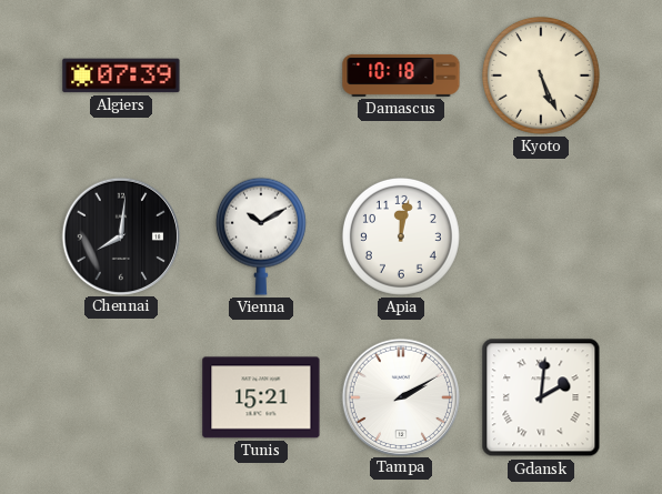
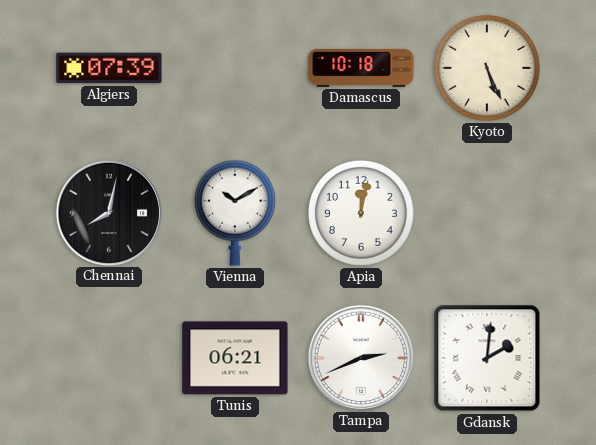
Chennai: 8:01 -> 8:02 (108, 212)
Tunis: 15:21 -> 06:21 (235, 358)
Tampa: 2:10 -> 2:41 (360, 357)
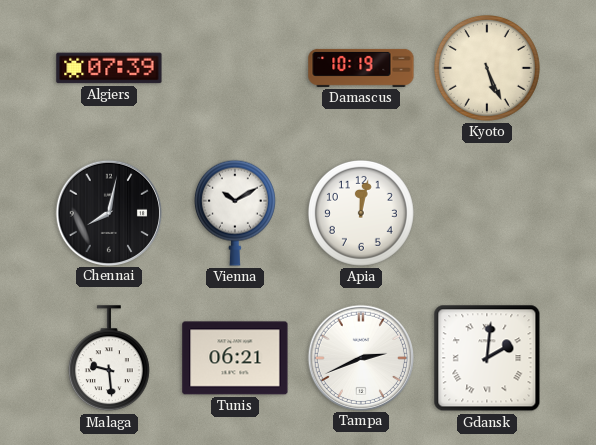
Damascus: 10:18 -> 10:19 (361, 68)
Malaga: none -> 9:29 (109, 359)
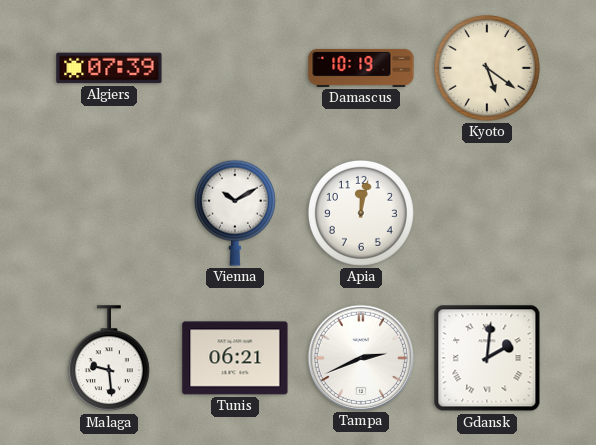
Kyoto: 5:26 -> 5:21 (487, 68)
Chennai: 8:02 -> none (108, 212)
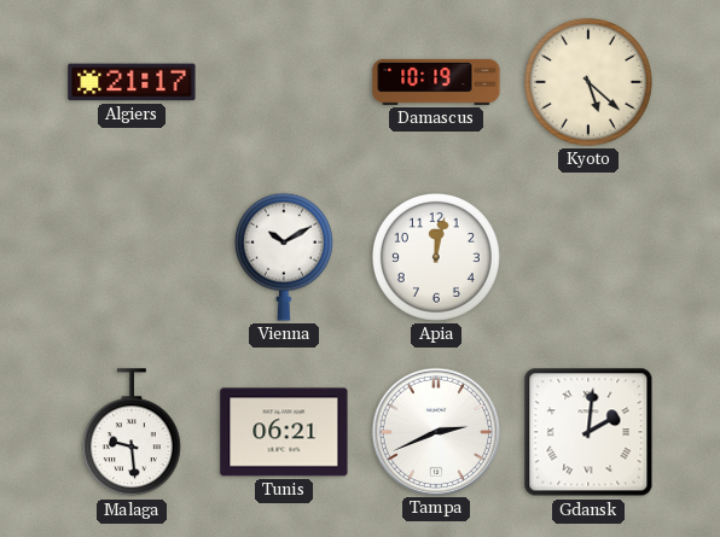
Algiers: 07:39 -> 21:17 (132, 82)
Kyoto: 5:21 -> 5:22 (588, 82)
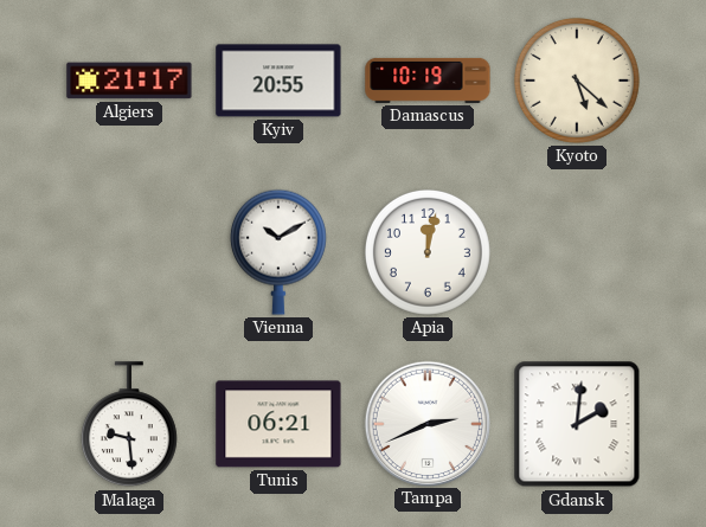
Kyiv: none -> 20:55 (278, 81)
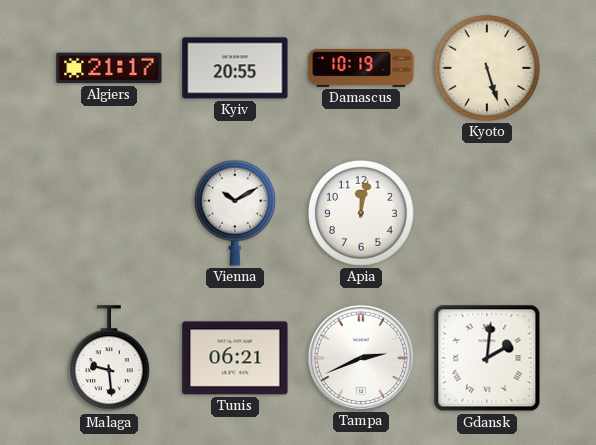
Kyoto: 5:22 -> 5:27 (487, 68)
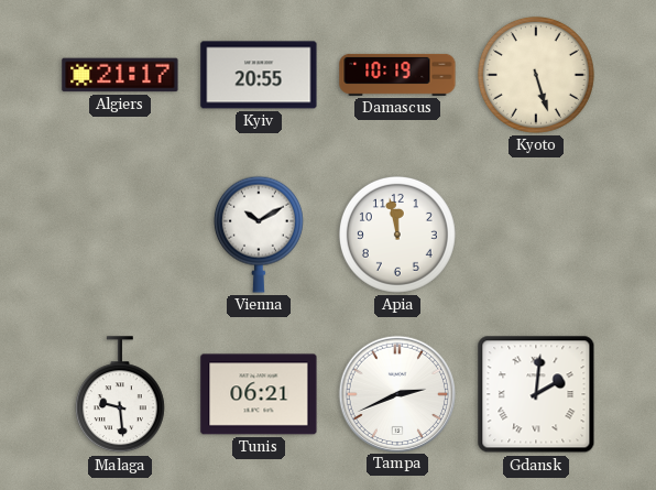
Apia: 12:02 -> 11:58 (397, 235)
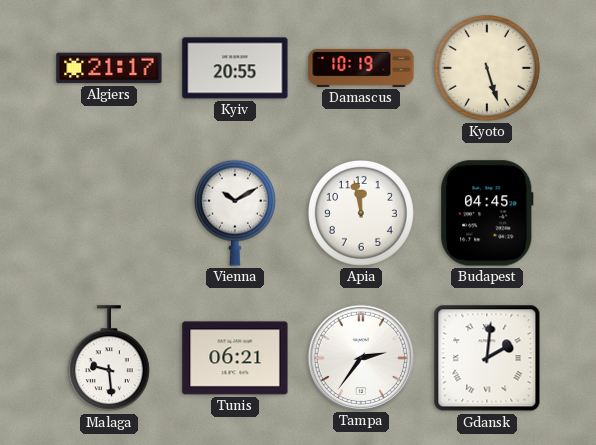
Budapest: none -> 04:45 (487, 213)
Tampa: 2:41 -> 2:36 (360, 357)
